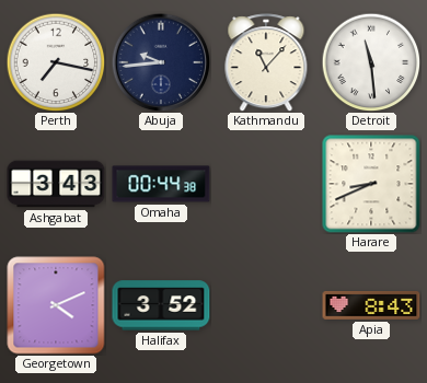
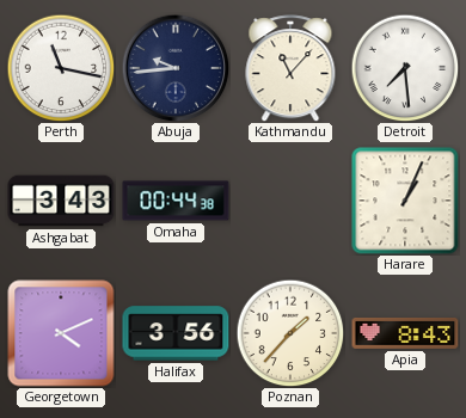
Perth: 7:17 -> 11:17 (61, 68)
Detroit: 11:29 -> 7:29 (405, 68)
Harare: 8:41 -> 1:04 (405, 201)
Halifax: 3:52 -> 3:56 (176, 333)
Poznan: none -> 1:37 (290, 333)
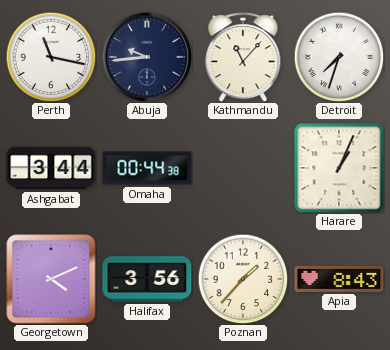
Detroit: 7:29 -> 7:33 (339, 57)
Ashgabat: 3:43 -> 3:44 (51, 168)
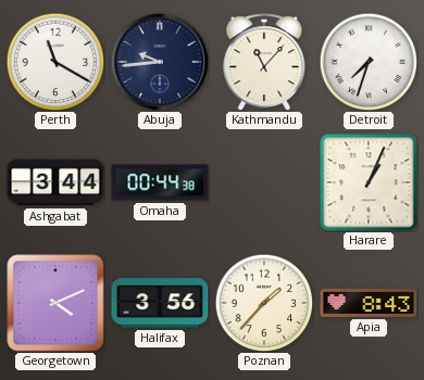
Perth: 11:17 -> 11:20 (55, 62)
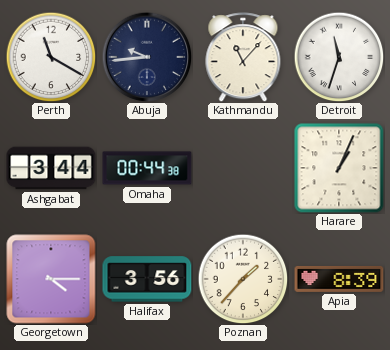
Detroit: 7:33 -> 11:33 (339, 57)
Georgetown: 4:11 -> 4:15 (51, 279)
Apia: 8:43 -> 8:39 (339, 279)
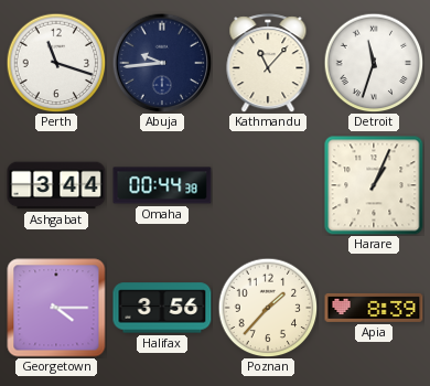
Perth: 11:20 -> 11:18 (56, 63)
